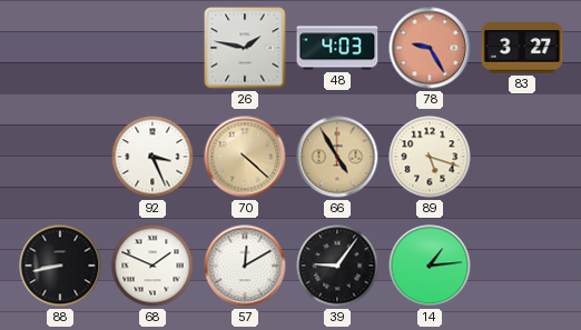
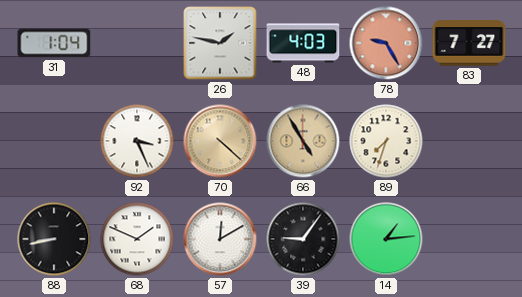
31: none -> 1:04 (54, 43)
83: 3:27 -> 7:27 (469, 43)
89: 5:18 -> 7:33 (386, 141)
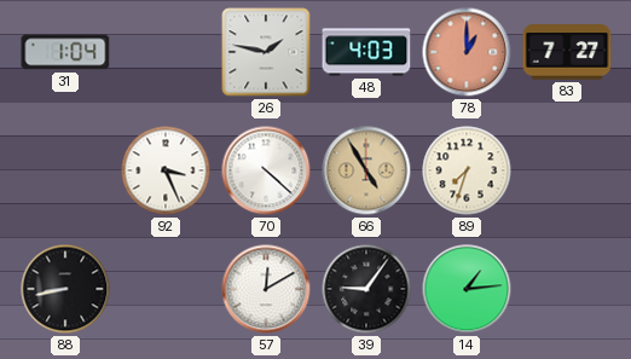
78: 9:25 -> 1:00 (467, 52)
70 dial: champagne -> white (266, 170)
68: 1:49 -> none (137, 239)
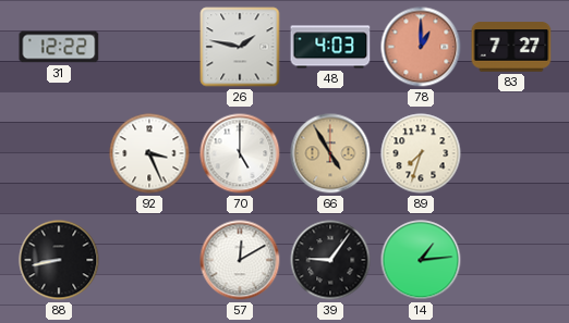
31: 1:04 -> 12:22 (59, 47)
70: 4:22 -> 5:00 (240, 153)
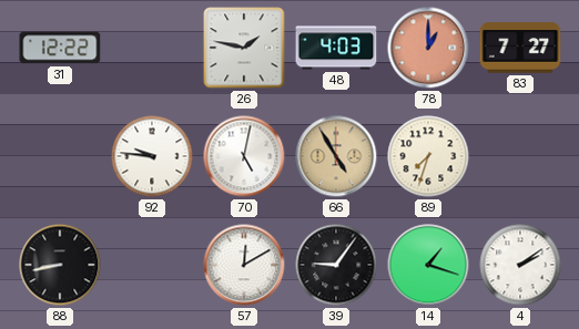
92: 3:26 -> 9:46 (152, 156)
70: 5:00 -> 5:02 (244, 156)
14: 1:14 -> 1:18 (428, 265)
4: none -> 2:09 (520, 265)
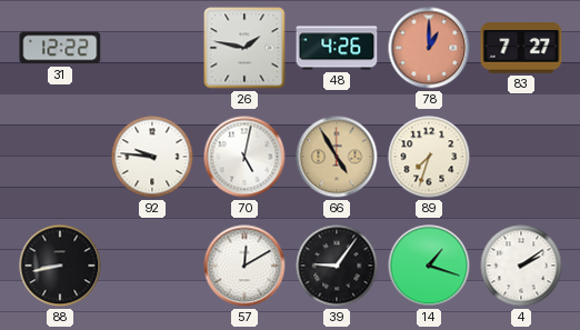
48: 4:03 -> 4:26 (337, 48)
